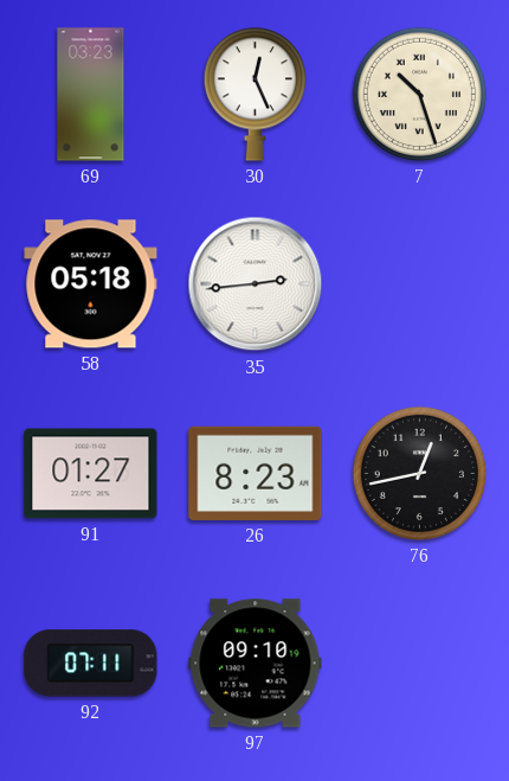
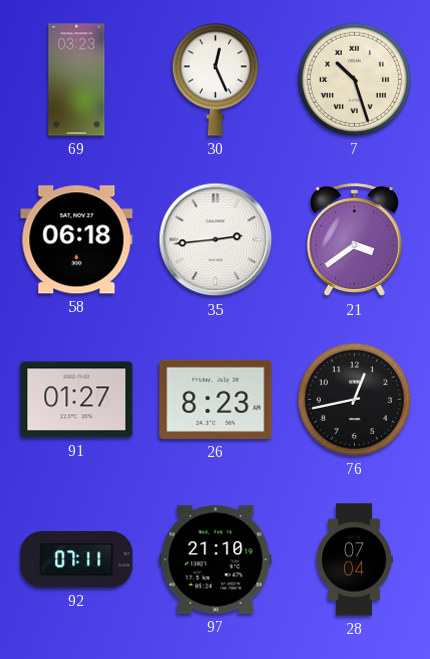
58: 05:18 -> 06:18 (77, 240)
21: none -> 3:39 (354, 240)
97: 09:10 -> 21:10 (216, 560)
28: none -> 07:04 (354, 560)
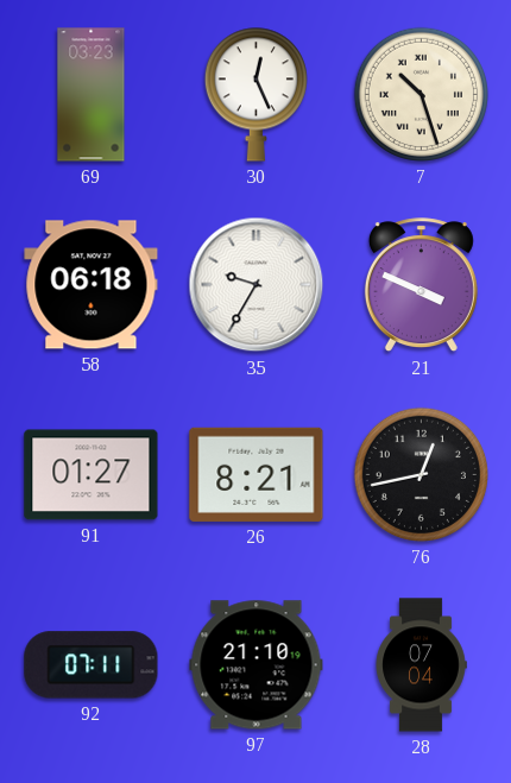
35: 2:44 -> 9:35 (257, 285)
21: 3:39 -> 3:49 (421, 285)
26: 8:23 -> 8:21 (257, 474)
